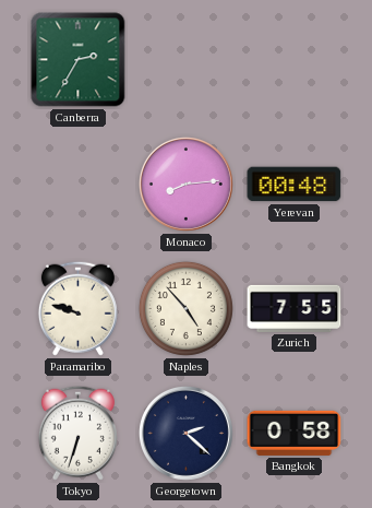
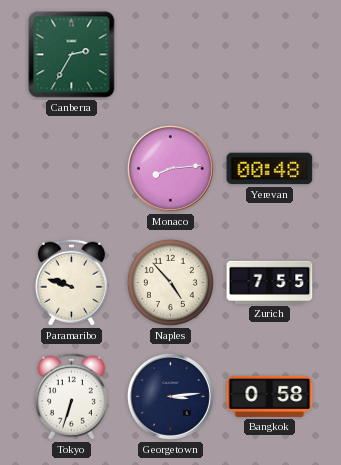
Georgetown: 2:22 -> 3:14 (170, 396)
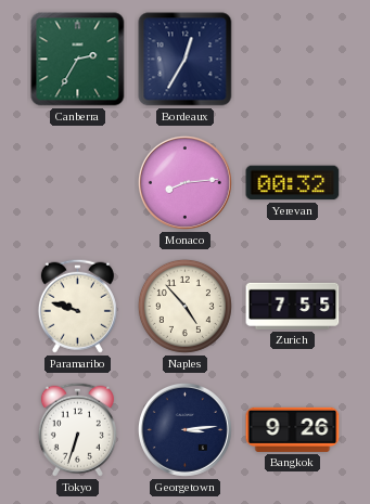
Bordeaux: none -> 12:35 (186, 60)
Yerevan: 00:48 -> 00:32 (293, 183)
Bangkok: 0:58 -> 9:26 (293, 429)
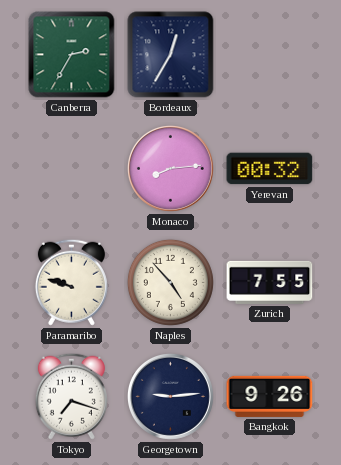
Tokyo: 6:33 -> 7:18 (71, 396)
Georgetown: 3:14 -> 9:14 (170, 396)
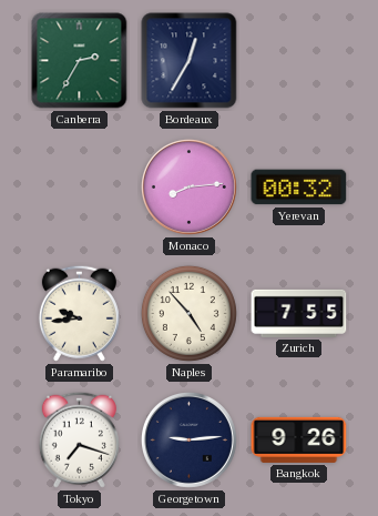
Paramaribo: 9:48 -> 9:44 (79, 313)
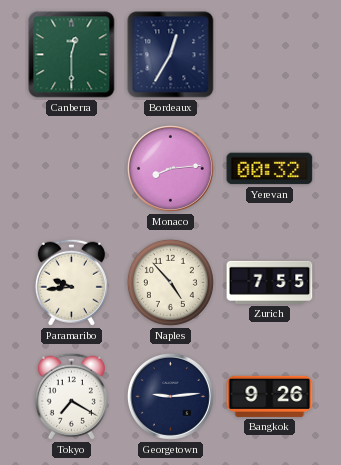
Canberra: 2:35 -> 12:30 (72, 55)
Tokyo: 7:18 -> 7:20 (71, 396)
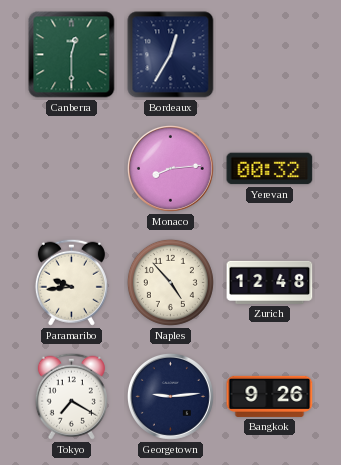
Zurich: 7:55 -> 12:48 (270, 282)
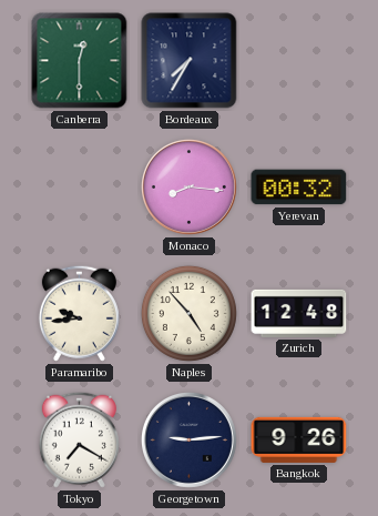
Bordeaux: 12:35 -> 7:35 (190, 61)
Monaco: 8:14 -> 8:16 (188, 186)
